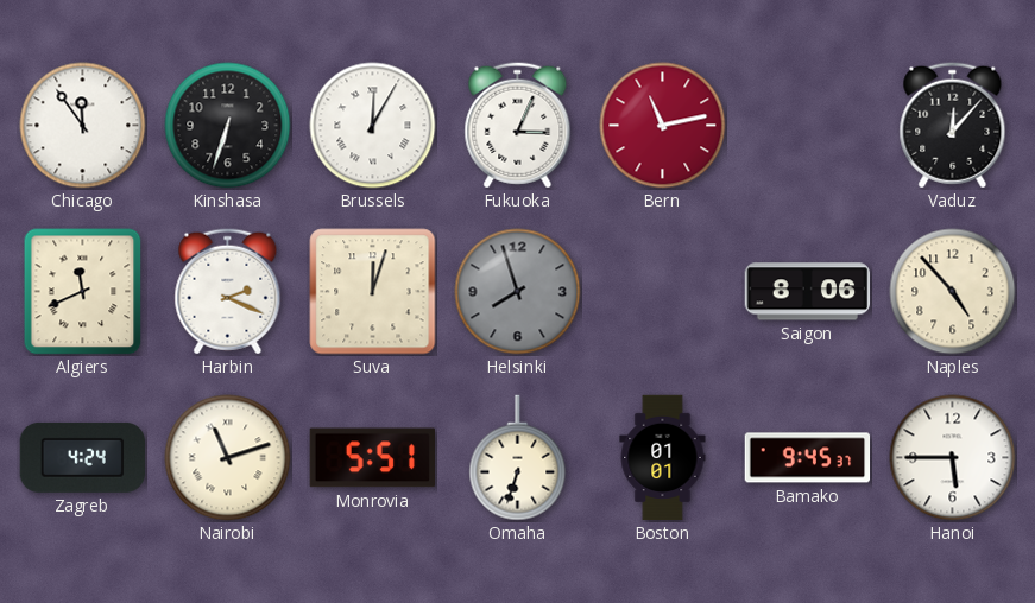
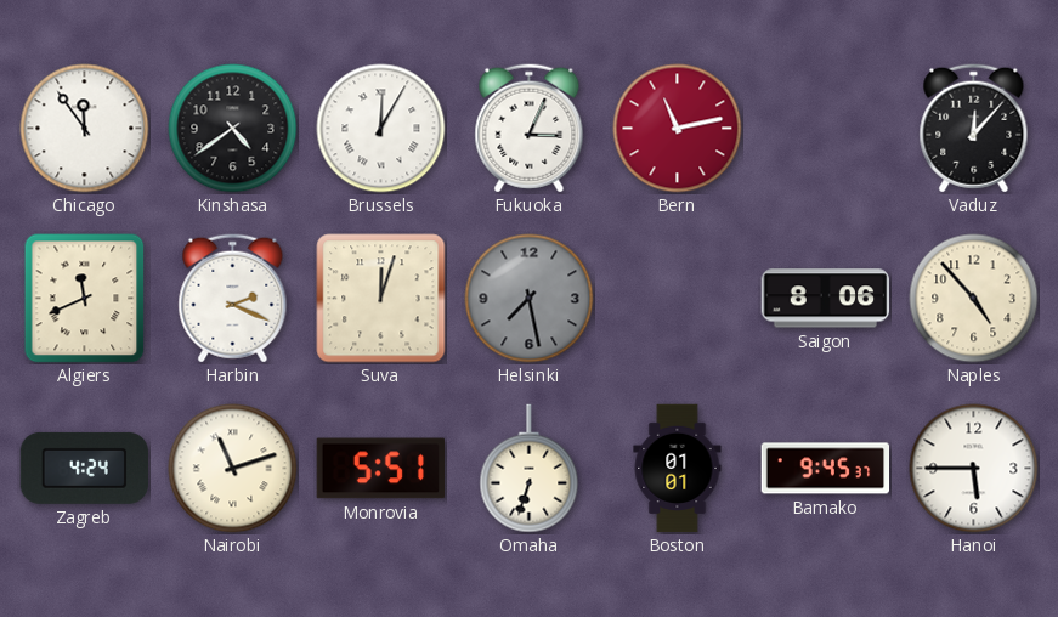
Kinshasa: 6:33 -> 4:39 (233, 129)
Helsinki: 7:57 -> 7:28 (530, 299)
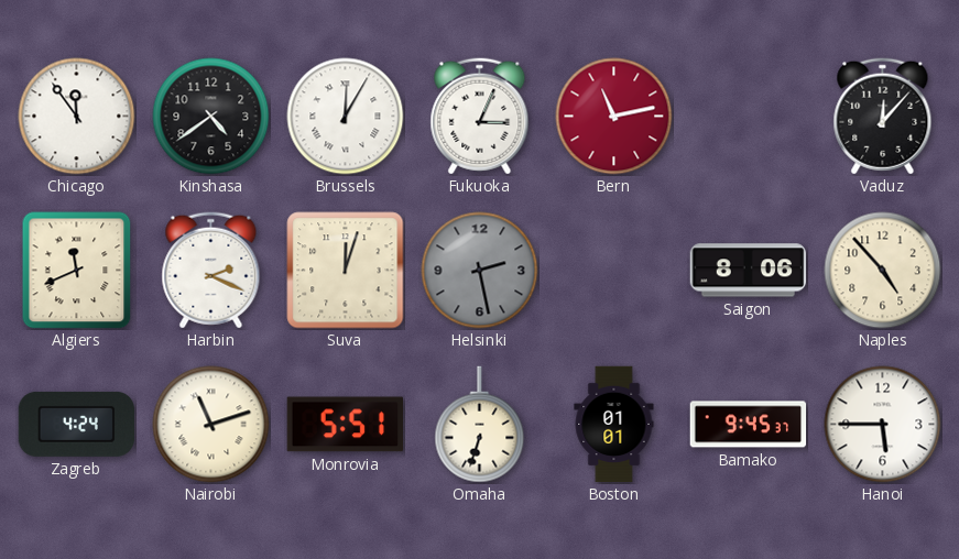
Helsinki: 7:28 -> 2:28 (480, 271)
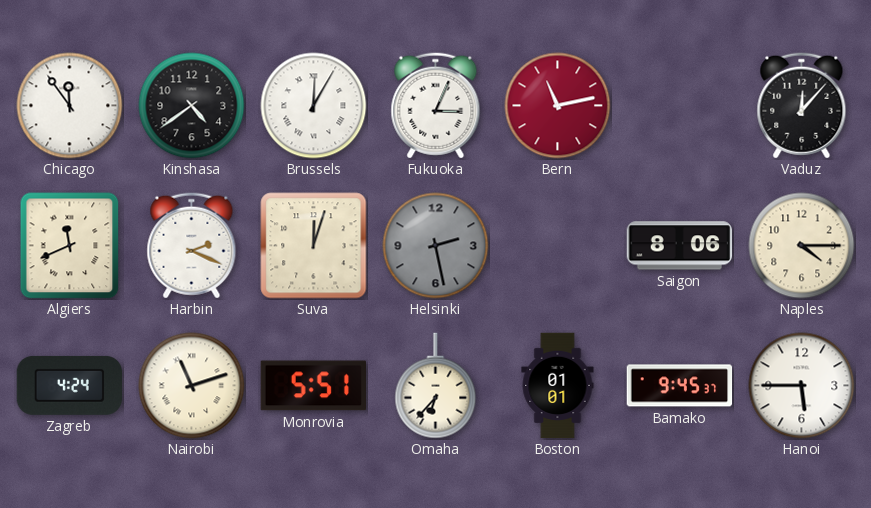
Naples: 4:53 -> 4:15 (802, 246)
Omaha: 6:33 -> 6:37 (436, 386)
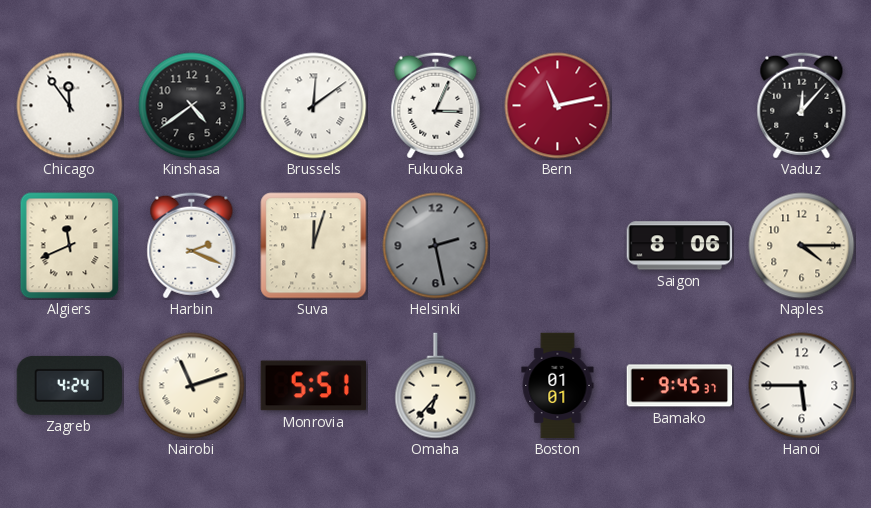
Brussels: 12:05 -> 12:09 (314, 106)
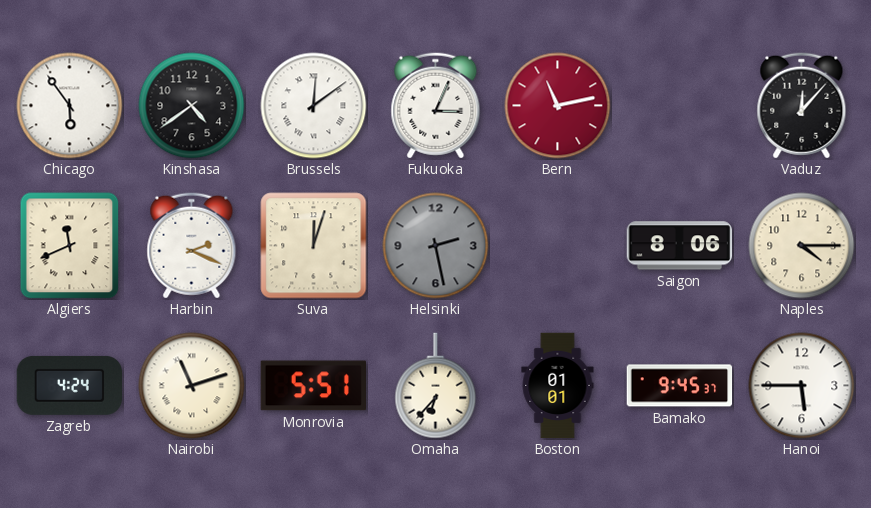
Chicago: 11:54 -> 5:54 (70, 106)
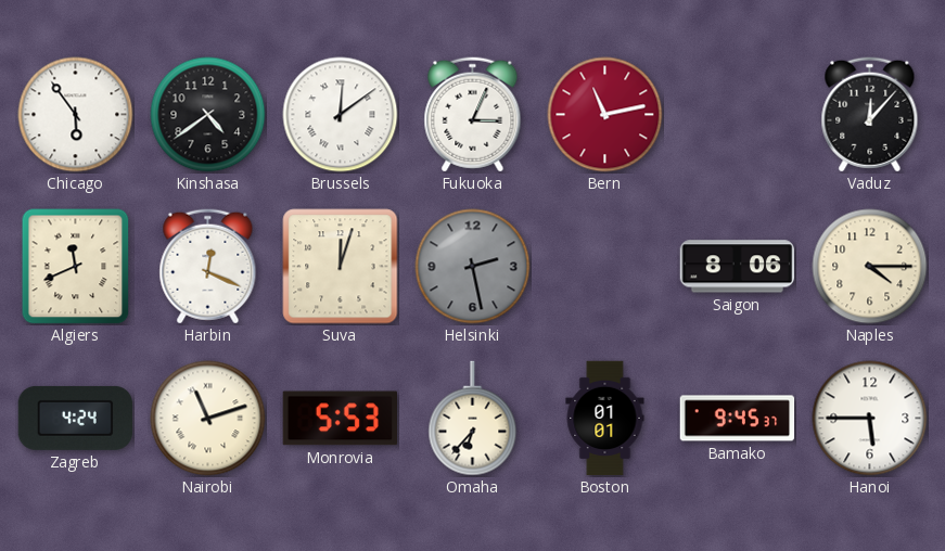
Harbin: 2:19 -> 12:19 (208, 267)
Monrovia: 5:51 -> 5:53 (340, 419)
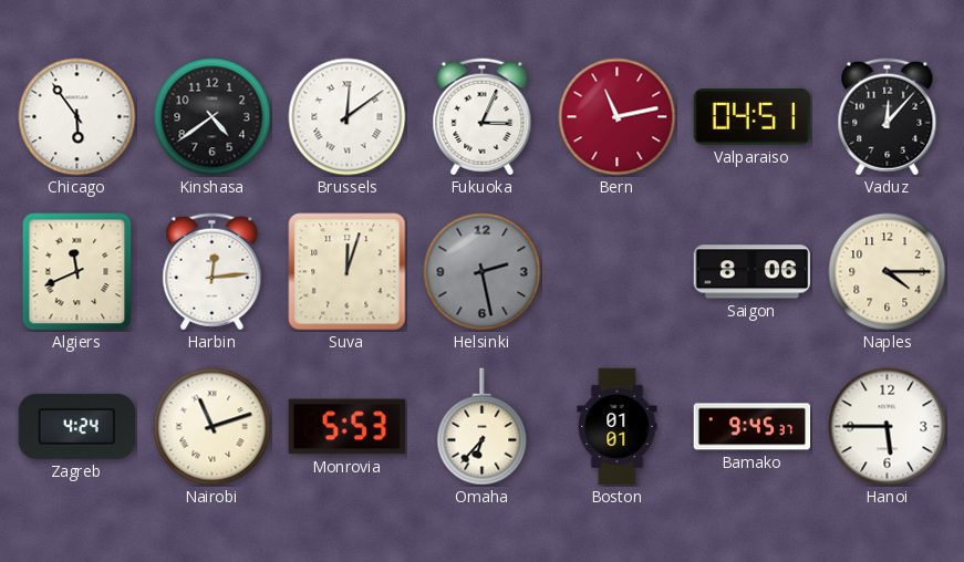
Valparaiso: none -> 04:51 (753, 117)
Harbin: 12:19 -> 12:14 (213, 272)
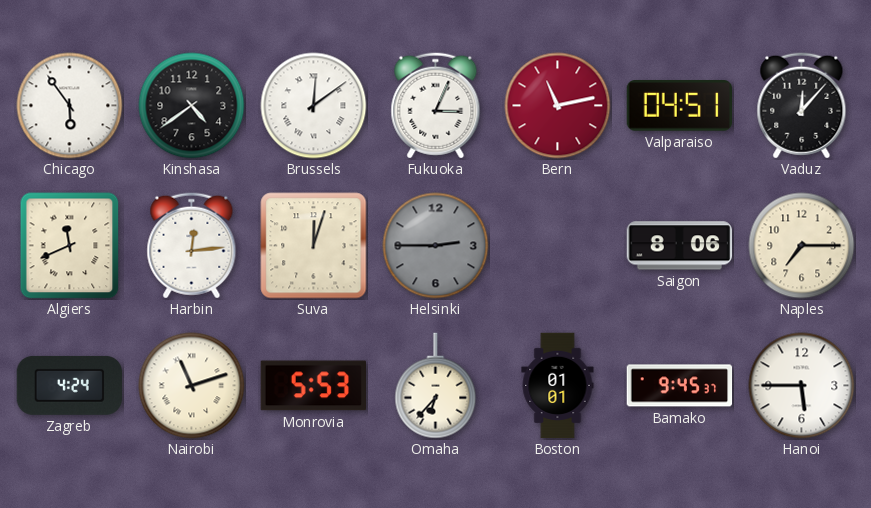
Helsinki: 2:28 -> 2:45 (436, 246)
Naples: 4:15 -> 7:15 (802, 246)
